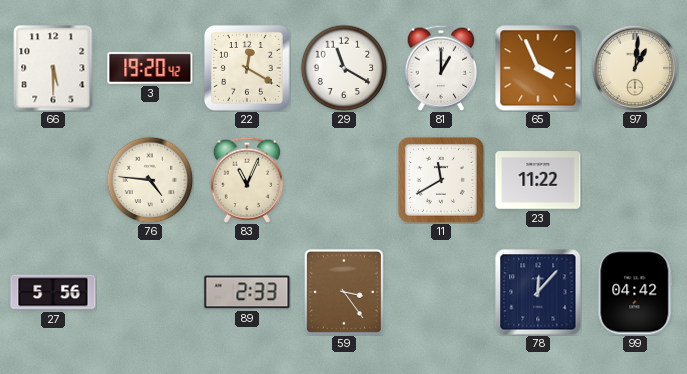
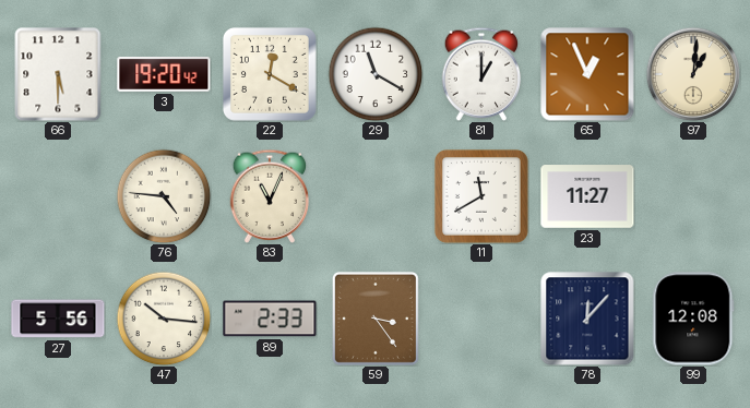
65: 3:56 -> 12:56 (587, 74)
23: 11:22 -> 11:27 (587, 196)
47: none -> 10:16 (164, 319)
99: 04:42 -> 12:08 (693, 319)
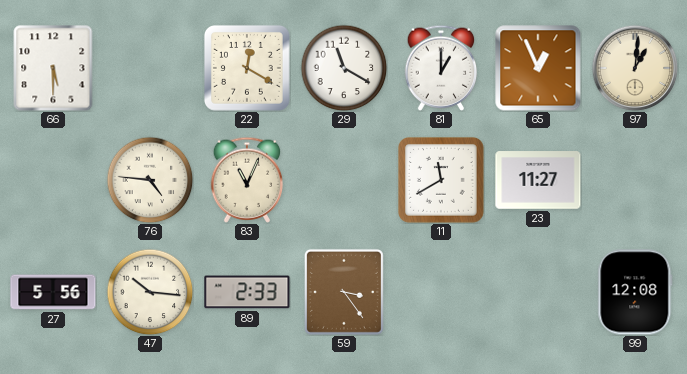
3: 19:20 -> none (164, 74)
78: 12:07 -> none (587, 319)
